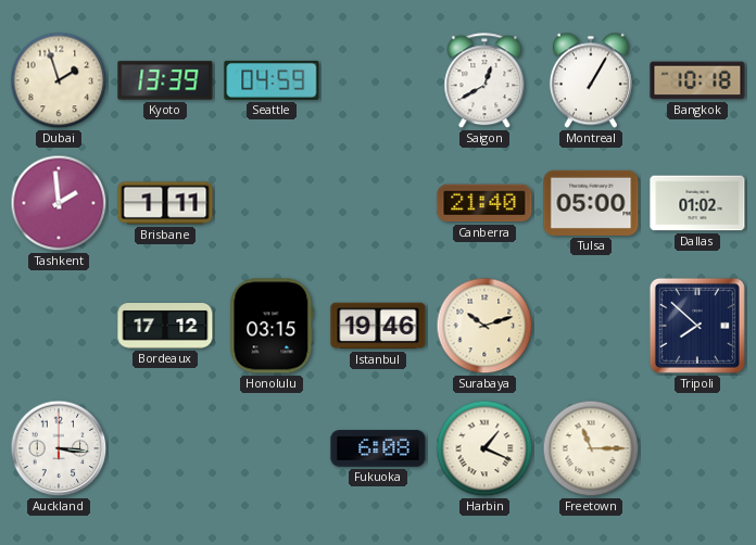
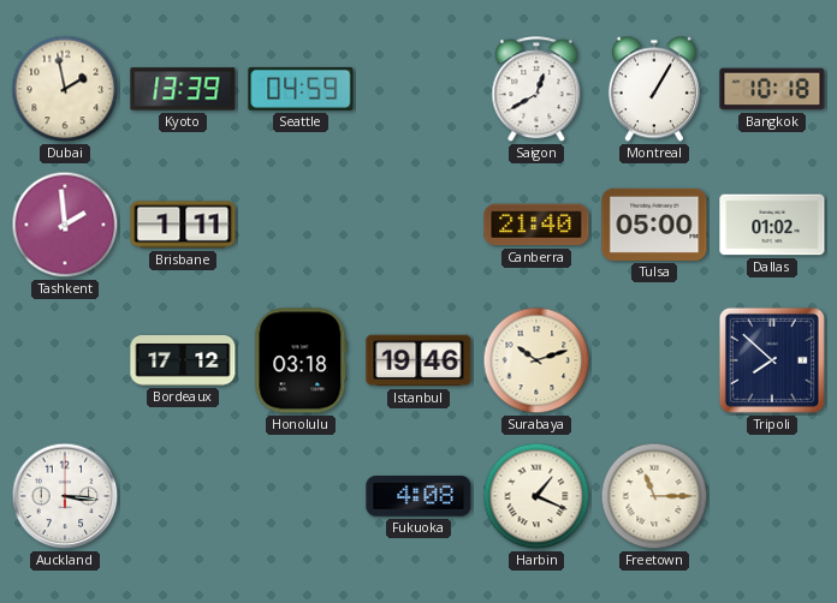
Dubai: 1:57 -> 1:58 (65, 89)
Honolulu: 03:15 -> 03:18 (301, 360)
Fukuoka: 6:08 -> 4:08 (419, 497)
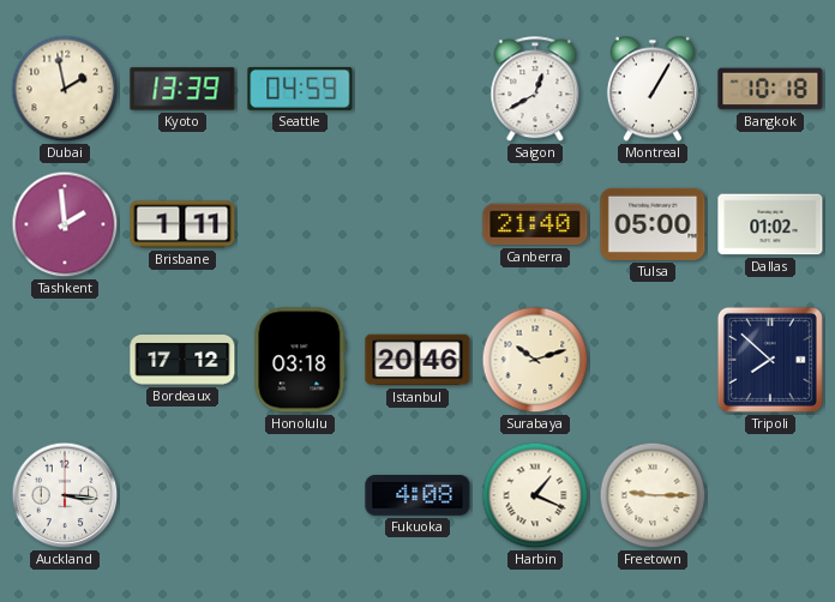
Istanbul: 19:46 -> 20:46 (417, 360)
Freetown: 11:15 -> 9:15 (653, 495)
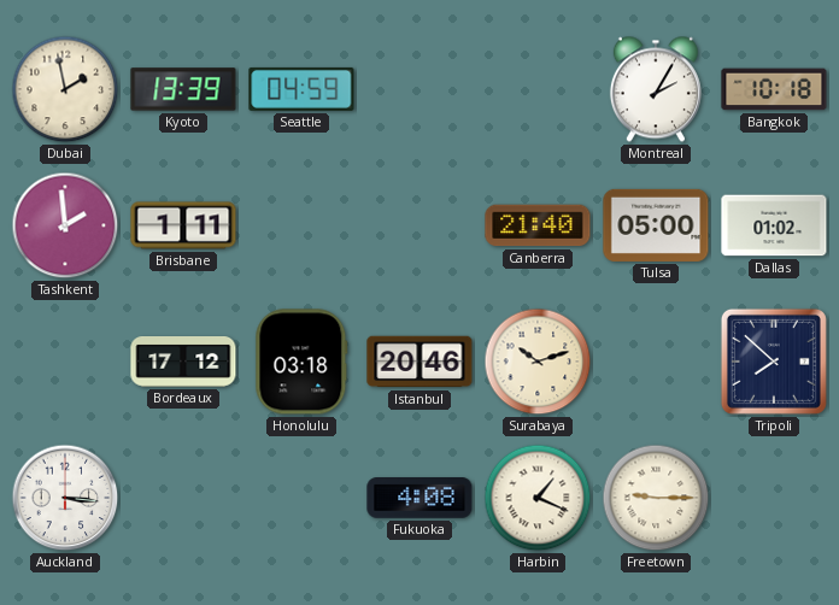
Saigon: 12:40 -> none (535, 90)
Montreal: 1:05 -> 2:05 (656, 89)
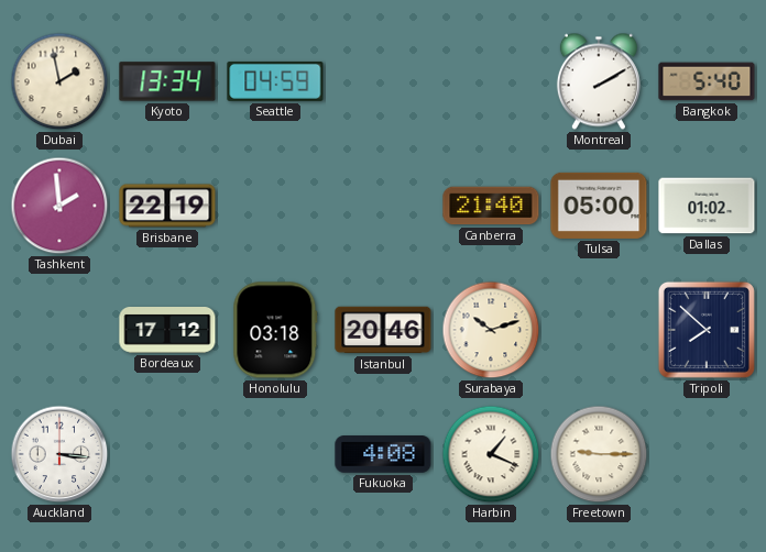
Kyoto: 13:39 -> 13:34 (167, 81)
Montreal: 2:05 -> 2:10 (599, 81)
Bangkok: 10:18 -> 5:40 (707, 81)
Brisbane: 1:11 -> 22:19 (167, 206)
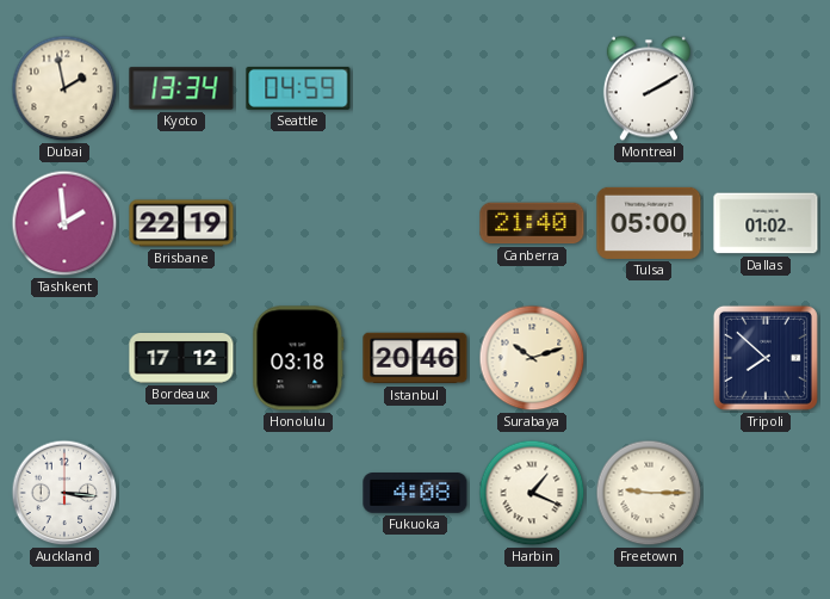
Bangkok: 5:40 -> none (707, 81)
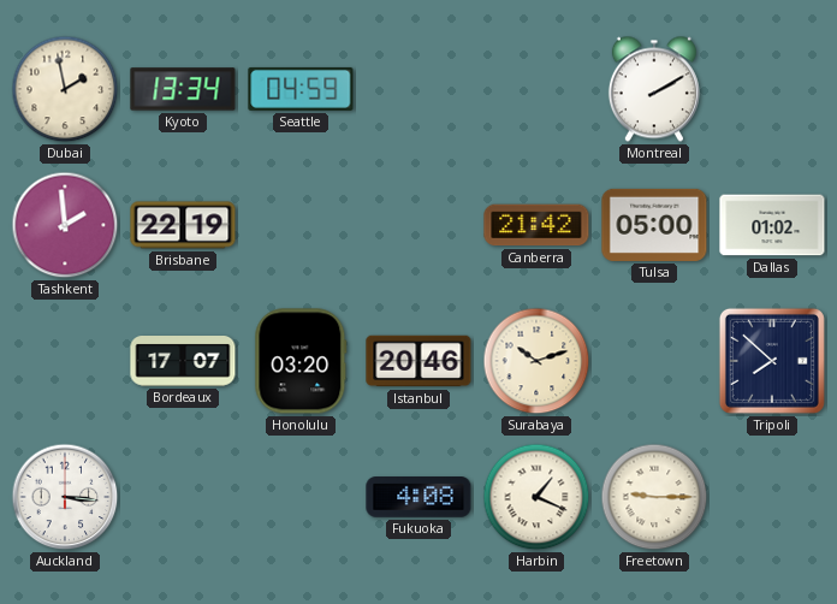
Canberra: 21:40 -> 21:42 (536, 225)
Bordeaux: 17:12 -> 17:07 (183, 362)
Honolulu: 03:18 -> 03:20 (301, 361)
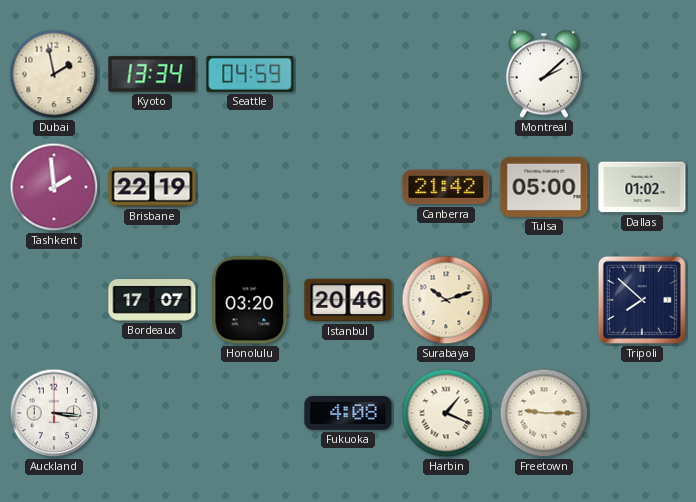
Montreal: 2:10 -> 2:08 (544, 74)
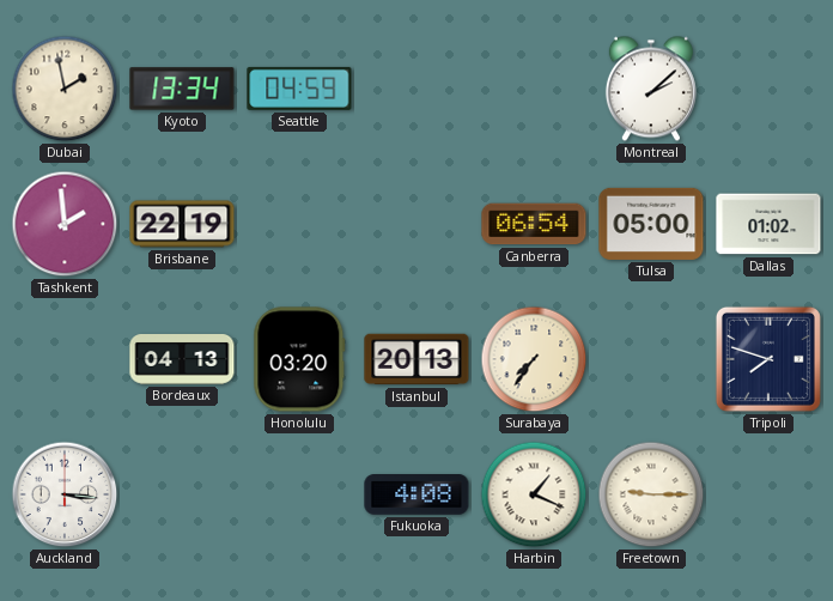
Canberra: 21:42 -> 06:54 (534, 224)
Bordeaux: 17:07 -> 04:13 (182, 360)
Istanbul: 20:46 -> 20:13 (416, 359)
Surabaya: 10:12 -> 7:36 (534, 359)
Tripoli: 7:52 -> 7:48 (768, 359)
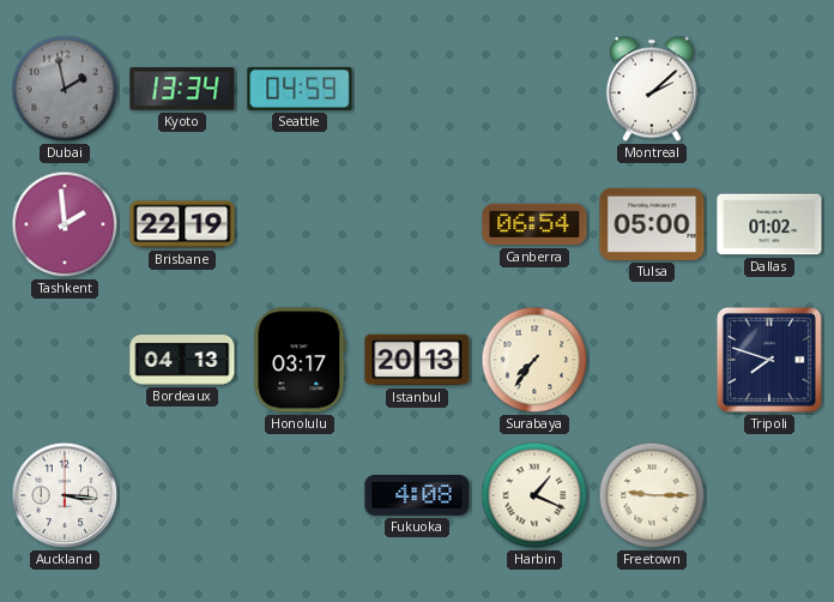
Dubai dial: cream -> grey (65, 89)
Honolulu: 03:20 -> 03:17 (300, 360)
